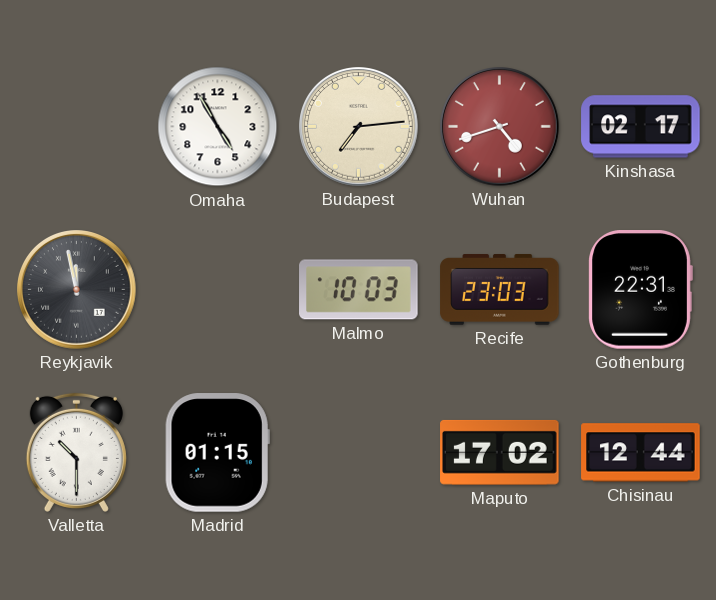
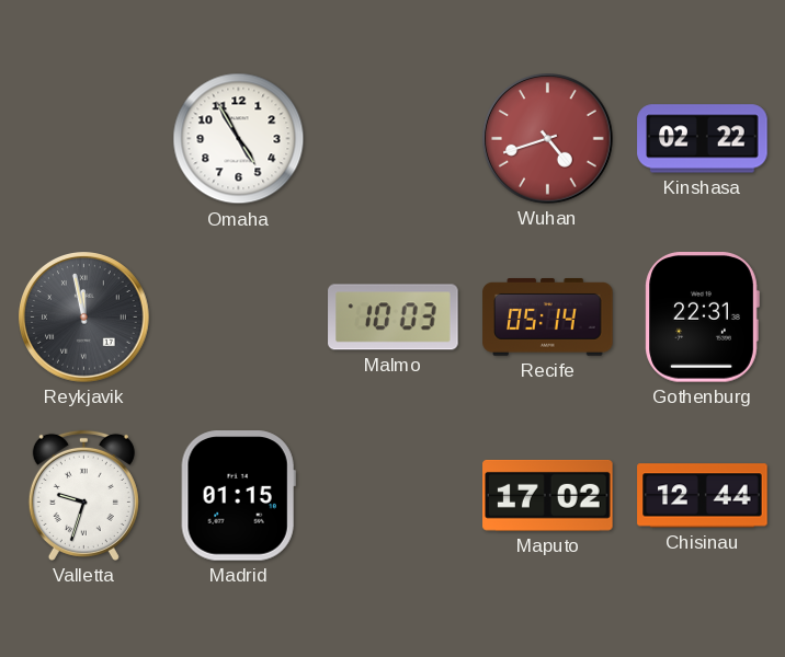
Budapest: 7:14 -> none (359, 127)
Kinshasa: 02:17 -> 02:22 (703, 139)
Recife: 23:03 -> 05:14 (548, 318)
Valletta: 10:30 -> 9:33 (83, 495)
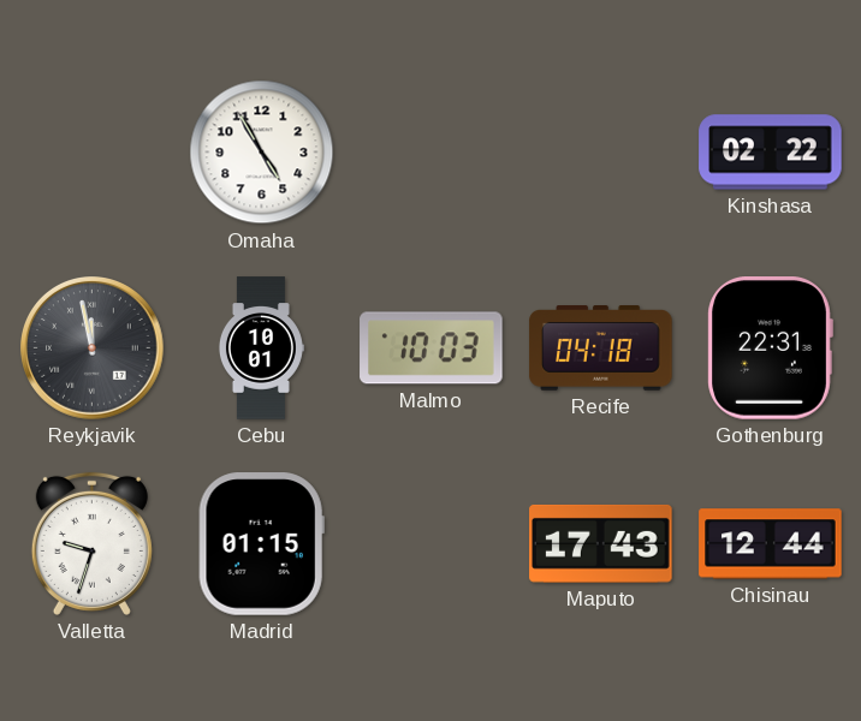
Wuhan: 4:42 -> none (548, 139)
Cebu: none -> 10:01 (261, 348)
Recife: 05:14 -> 04:18 (601, 348)
Maputo: 17:02 -> 17:43 (601, 543)
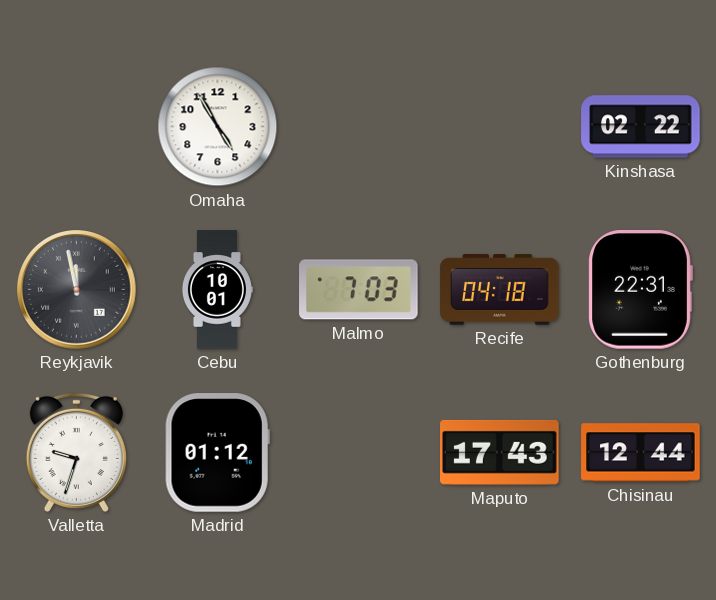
Malmo: 10:03 -> 7:03 (359, 290)
Madrid: 01:15 -> 01:12 (217, 453)
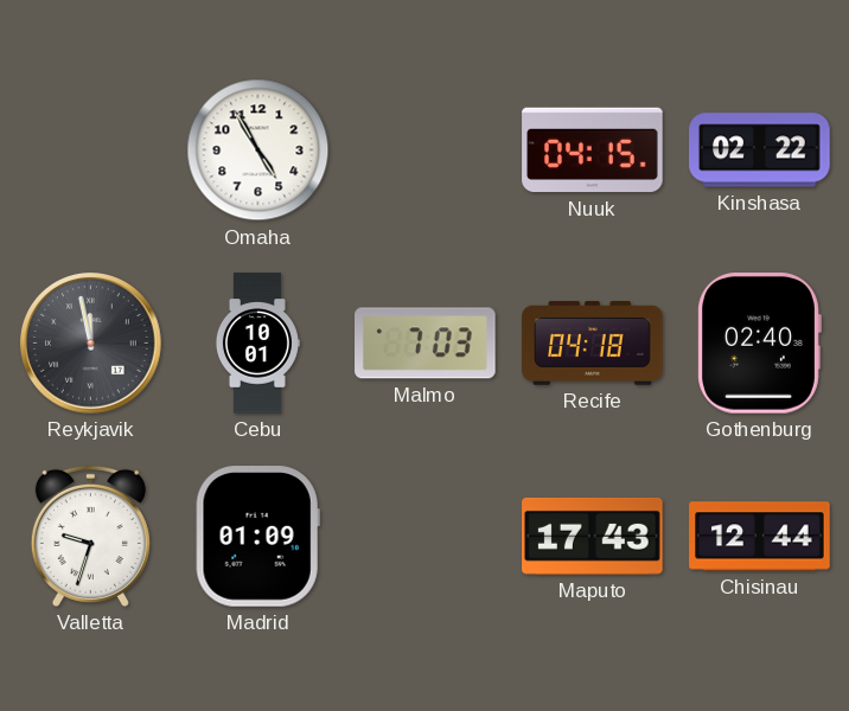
Nuuk: none -> 04:15 (593, 150)
Gothenburg: 22:31 -> 02:40 (759, 344)
Madrid: 01:12 -> 01:09 (257, 537)
